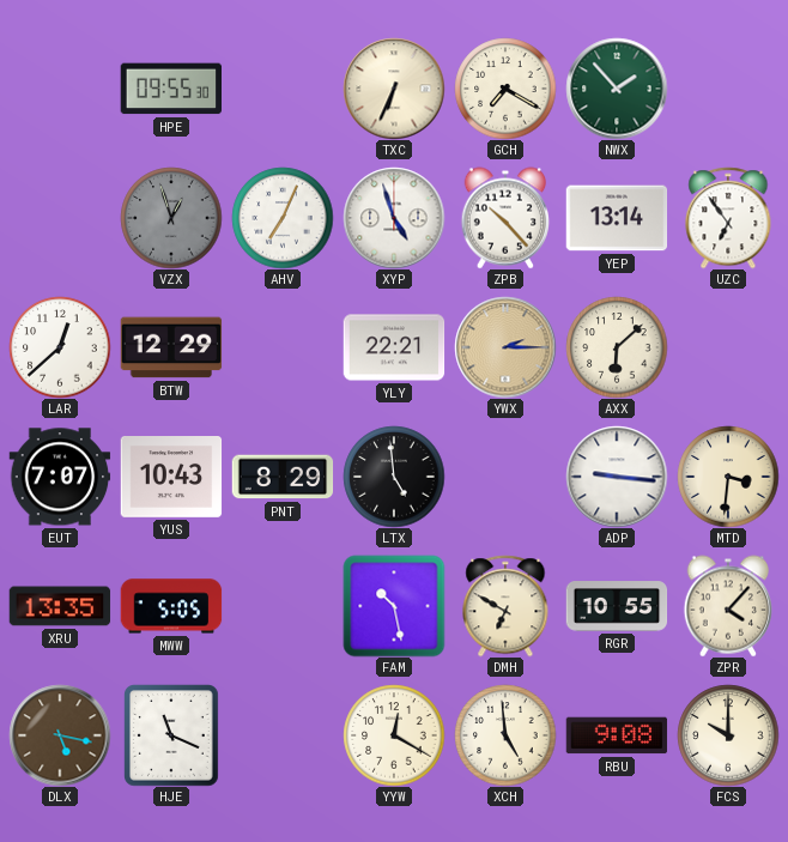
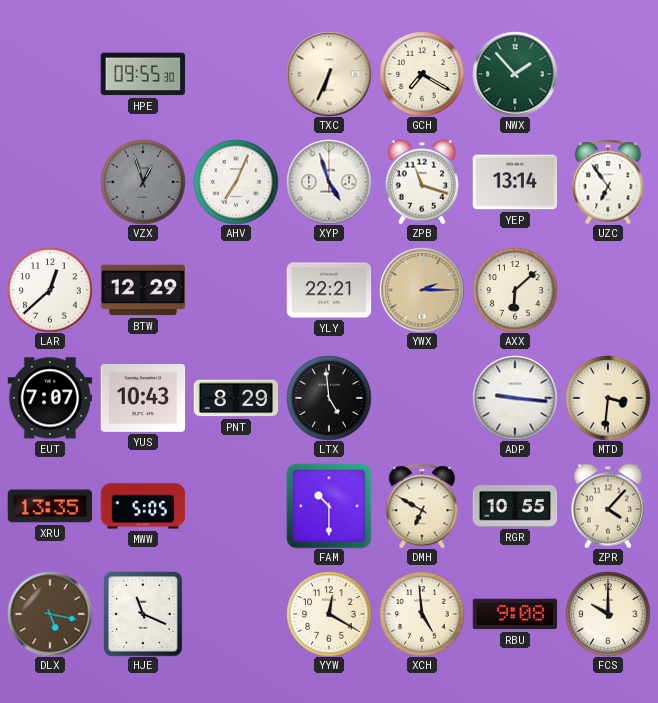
ZPB: 10:23 -> 11:18 (422, 182)
FAM: 10:28 -> 10:30 (329, 506)
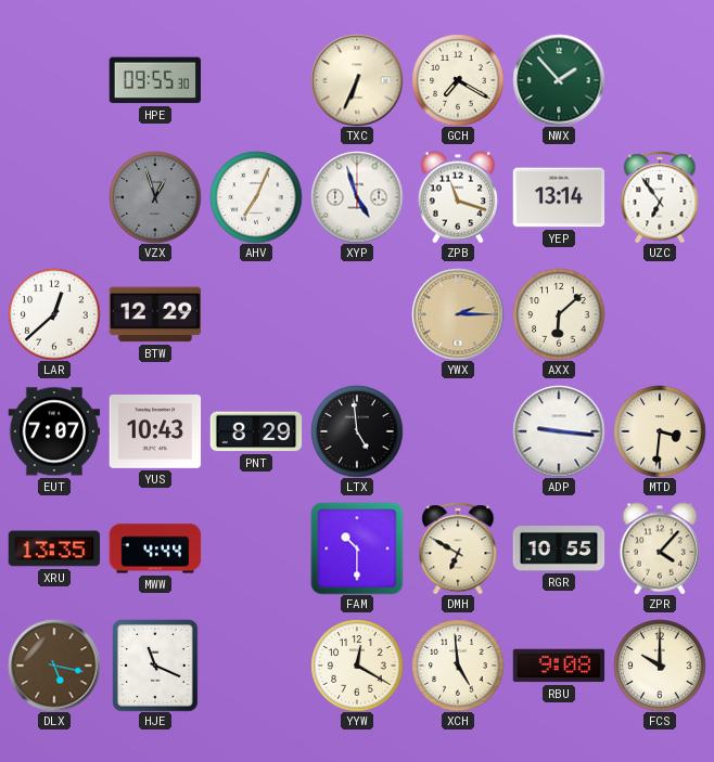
YLY: 22:21 -> none (329, 290)
MWW: 5:05 -> 4:44 (155, 548)
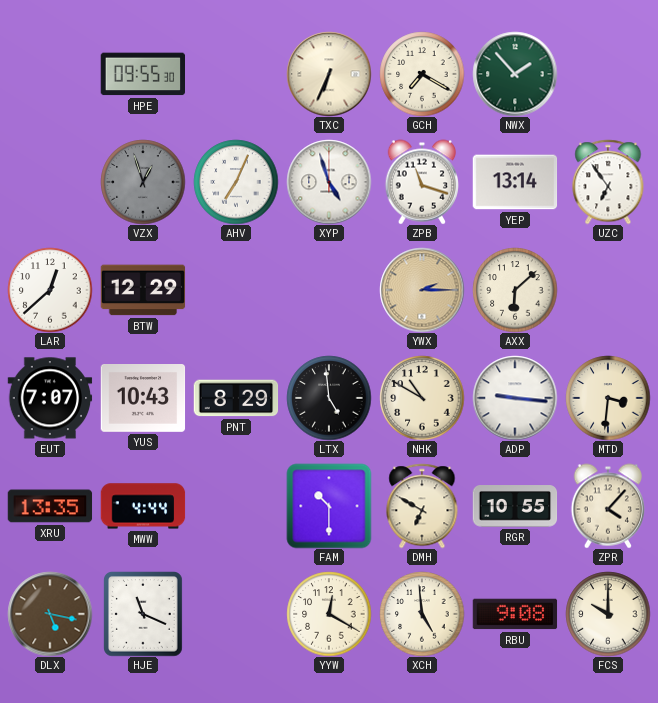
NHK: none -> 10:50 (422, 398)
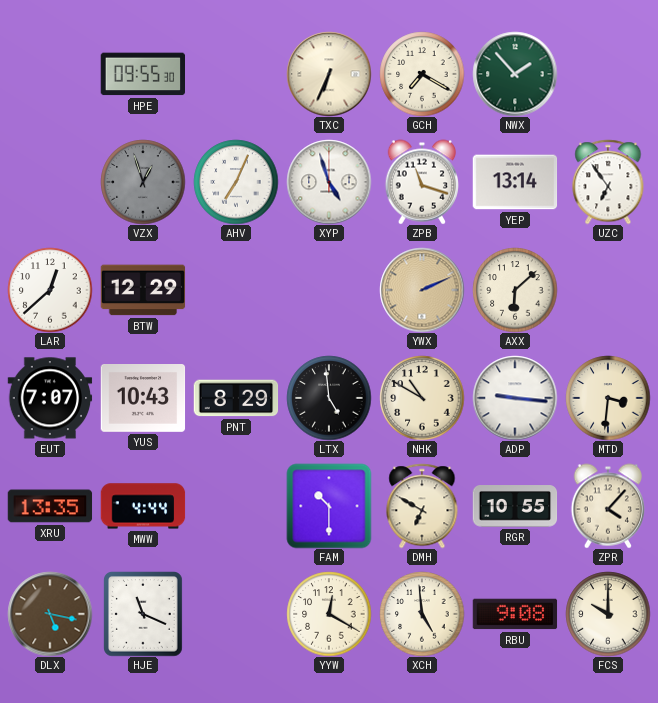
YWX: 2:15 -> 2:11 (422, 290)
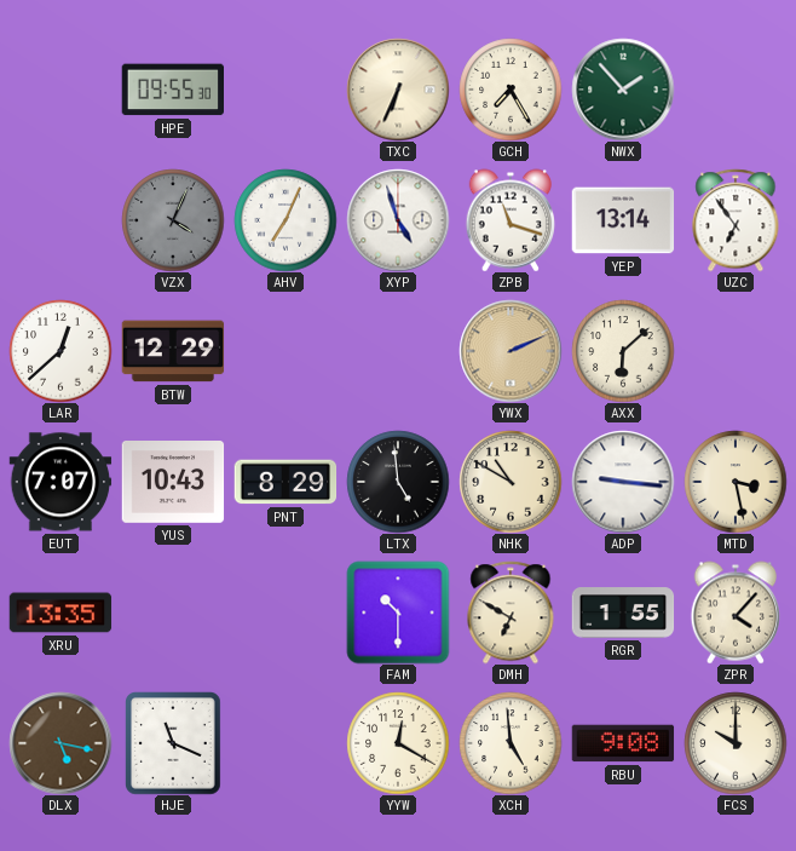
GCH: 7:20 -> 7:25 (511, 90)
VZX: 12:57 -> 4:04 (173, 220)
MTD: 3:31 -> 3:28 (736, 482)
MWW: 4:44 -> none (143, 506)
RGR: 10:55 -> 1:55 (623, 613)
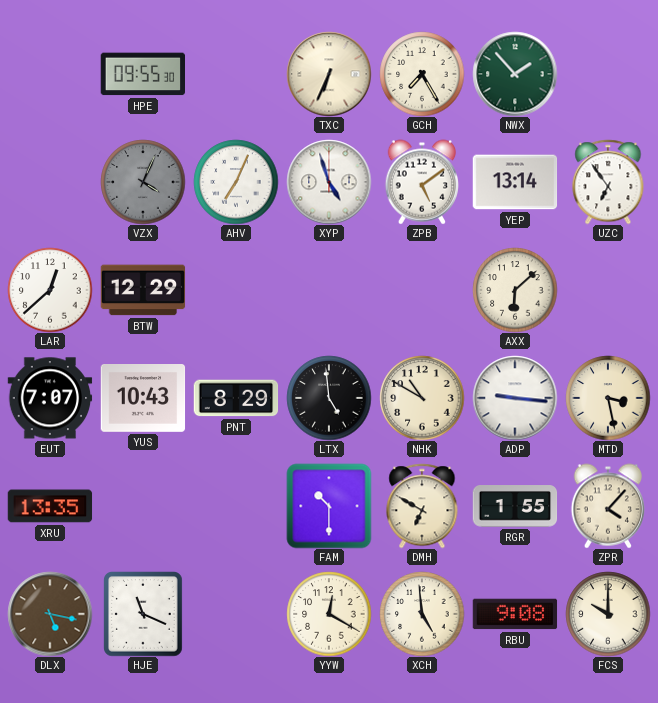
ZPB: 11:18 -> 5:09 (422, 182)
YWX: 2:11 -> none (511, 351)
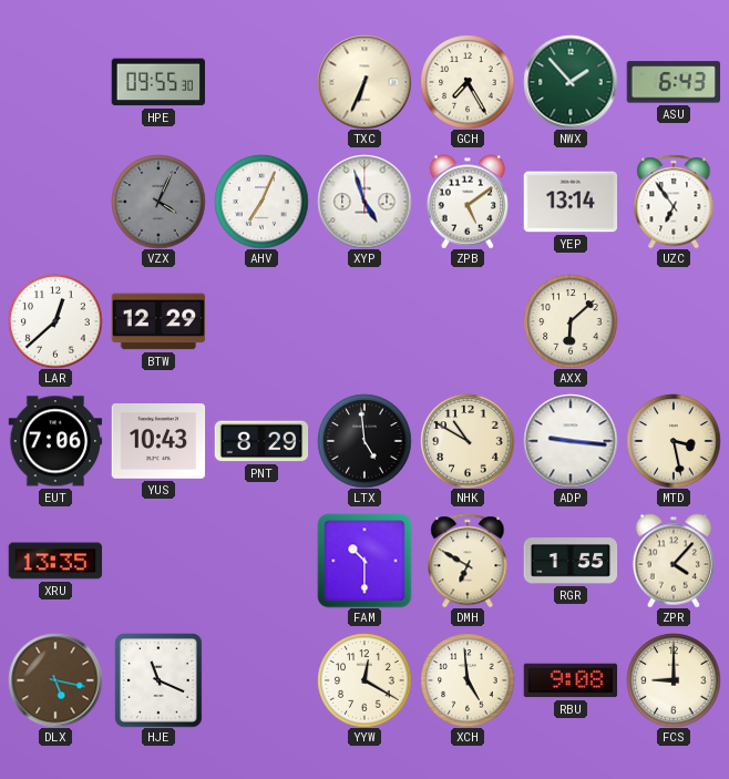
ASU: none -> 6:43 (672, 82)
EUT: 7:07 -> 7:06 (55, 441)
FCS: 10:00 -> 9:00 (674, 680)
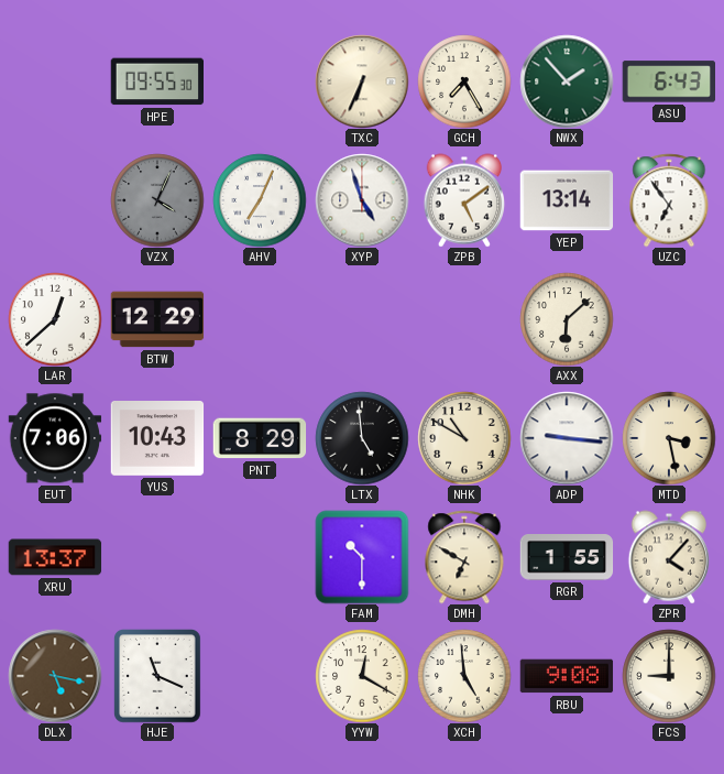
XRU: 13:35 -> 13:37 (55, 557)
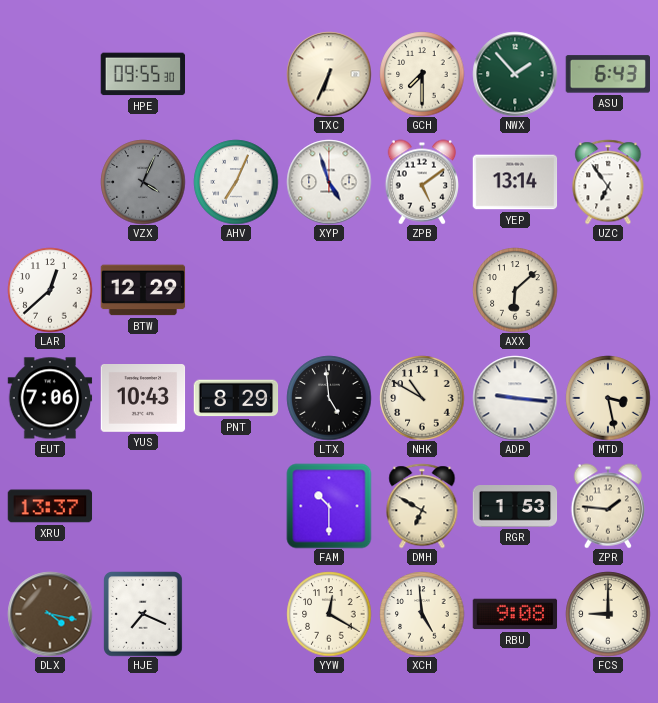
GCH: 7:25 -> 7:30 (422, 74)
RGR: 1:55 -> 1:53 (515, 506)
ZPR: 4:07 -> 1:46 (608, 506)
DLX: 5:17 -> 4:17 (50, 614)
HJE: 11:19 -> 7:19 (144, 614)
